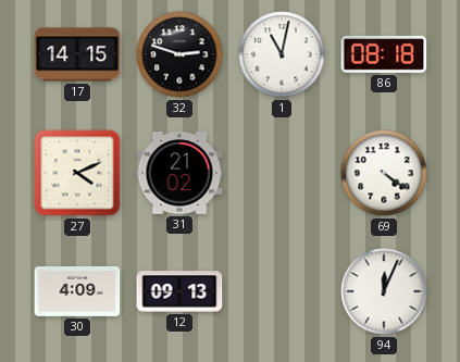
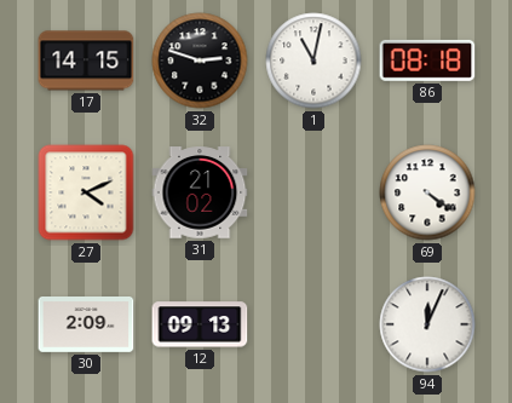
30: 4:09 -> 2:09 (86, 326)
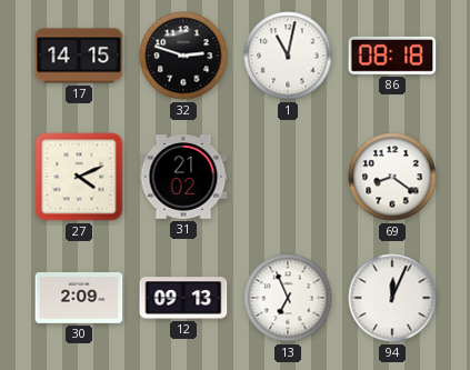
69: 4:21 -> 8:21 (392, 177)
13: none -> 6:56 (288, 298)
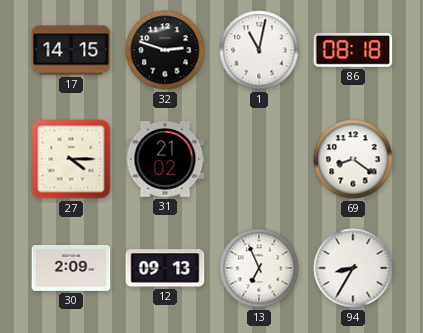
27: 4:11 -> 4:15 (71, 159)
94: 12:04 -> 8:35 (353, 268)
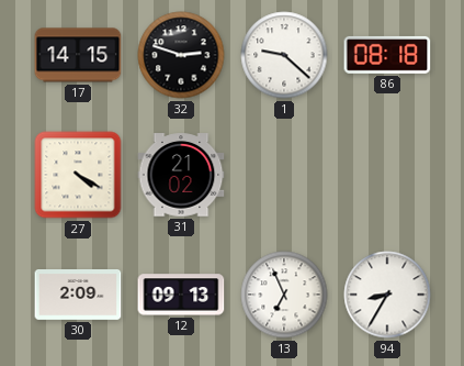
1: 11:02 -> 9:22 (284, 55)
27: 4:15 -> 4:20 (78, 175)
69: 8:21 -> none (353, 159)
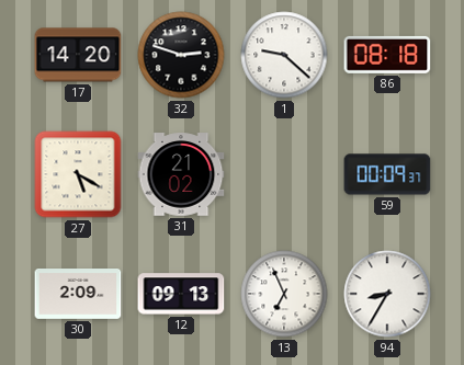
17: 14:15 -> 14:20 (78, 55)
27: 4:20 -> 5:20 (78, 174)
59: none -> 00:09 (387, 174)
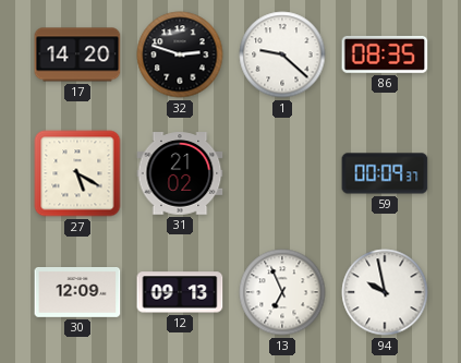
86: 08:18 -> 08:35 (385, 55)
30: 2:09 -> 12:09 (77, 293)
94: 8:35 -> 9:58 (385, 292)
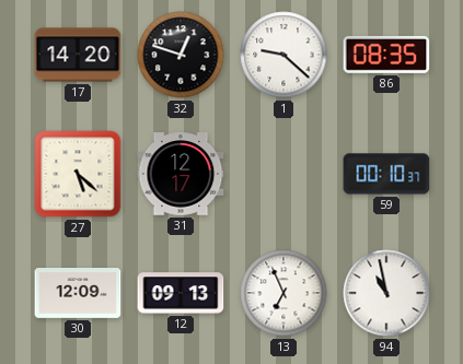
32: 2:48 -> 12:48 (181, 55)
27: 5:20 -> 5:22 (78, 174)
31: 21:02 -> 12:17 (181, 174)
59: 00:09 -> 00:10 (386, 174)
94: 9:58 -> 10:58 (386, 293)
